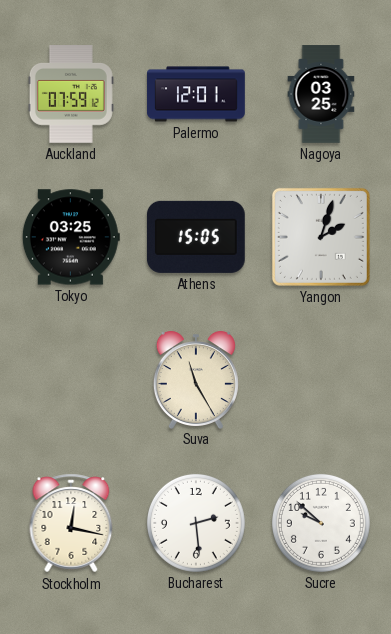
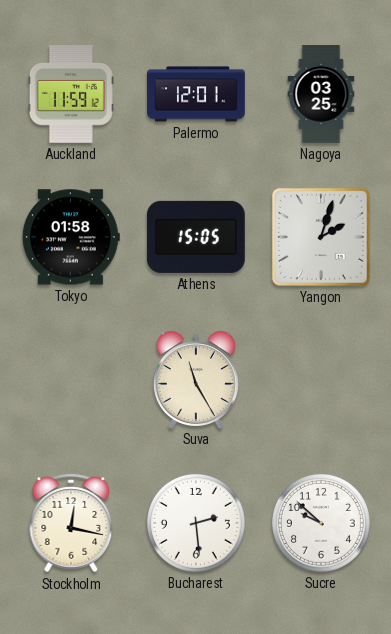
Auckland: 07:59 -> 11:59 (71, 95)
Tokyo: 03:25 -> 01:58 (71, 237)
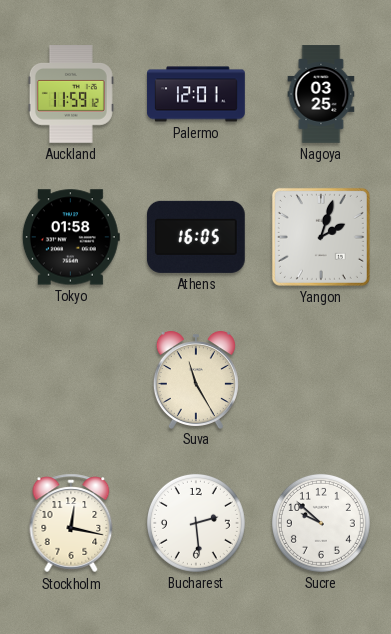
Athens: 15:05 -> 16:05 (196, 237)
